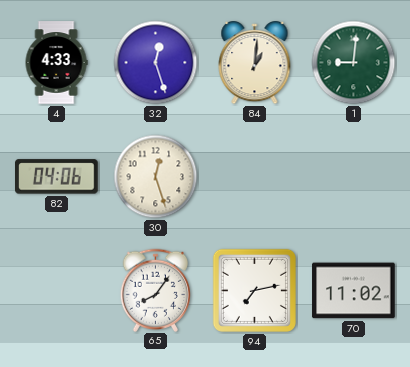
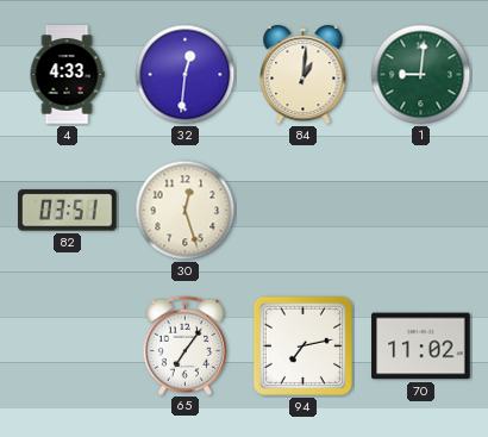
32: 12:27 -> 12:31 (186, 75)
82: 04:06 -> 03:51 (68, 211)
65: 8:06 -> 7:06 (186, 345)
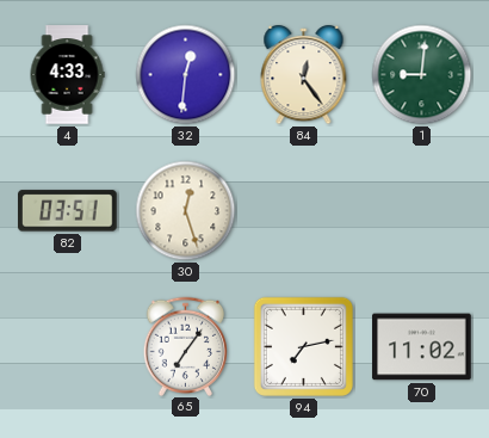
84: 1:01 -> 12:24 (304, 76)
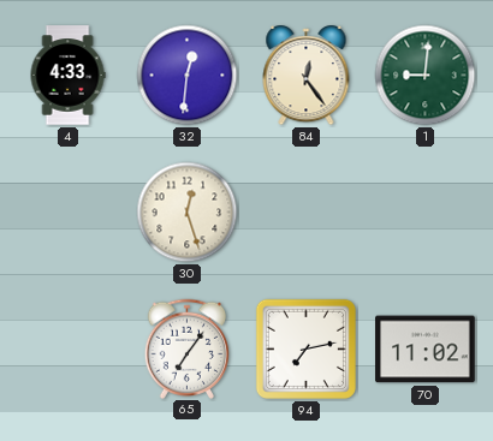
82: 03:51 -> none (68, 211)
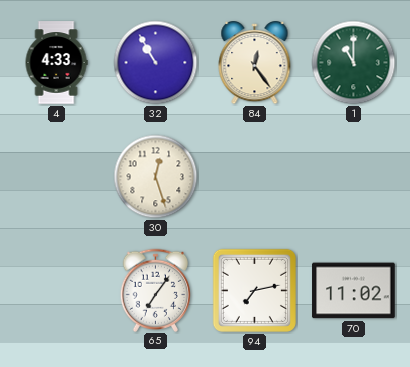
32: 12:31 -> 10:55 (156, 63)
1: 9:01 -> 11:00 (354, 63)
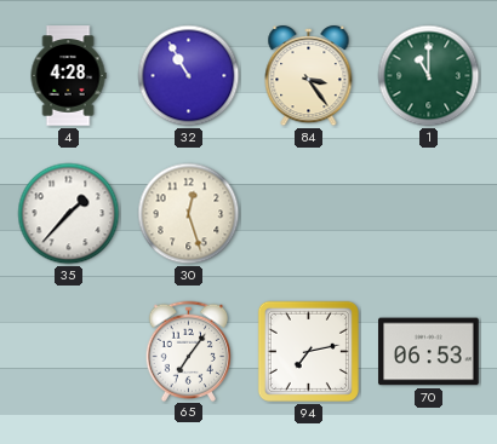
4: 4:33 -> 4:28 (68, 76)
84: 12:24 -> 3:24 (309, 77)
35: none -> 1:37 (69, 214)
70: 11:02 -> 06:53 (429, 352)
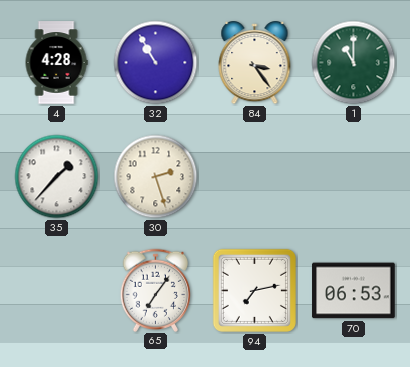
30: 12:27 -> 2:27 (156, 177)
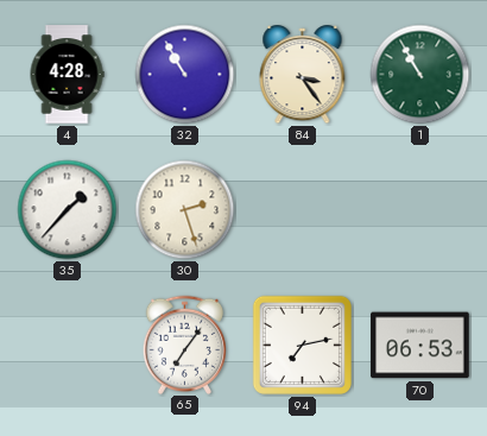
1: 11:00 -> 10:55 (420, 75)
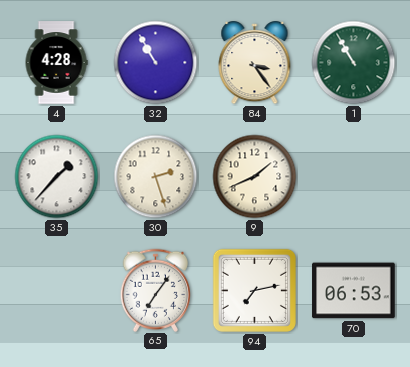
9: none -> 1:41 (255, 177)
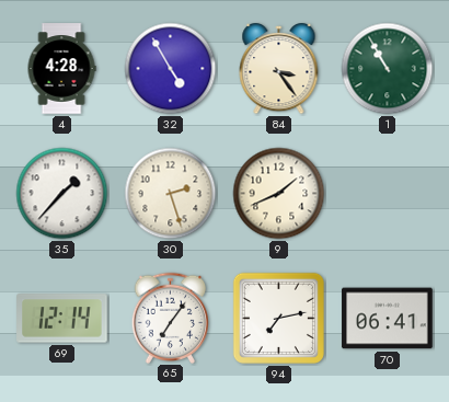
32: 10:55 -> 4:55 (171, 69)
69: none -> 12:14 (62, 319)
70: 06:53 -> 06:41 (388, 319)
